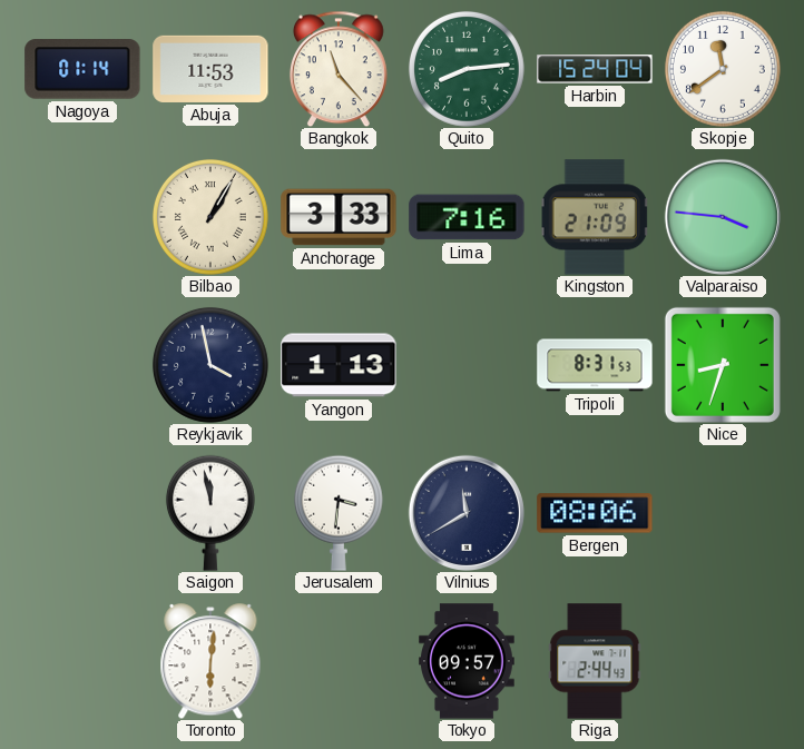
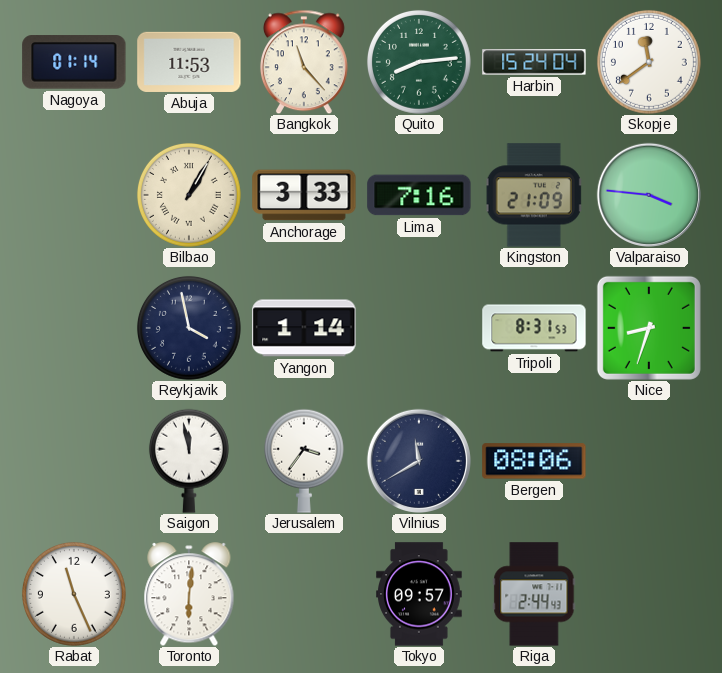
Yangon: 1:13 -> 1:14 (304, 328)
Jerusalem: 3:31 -> 3:36 (304, 461)
Rabat: none -> 11:26 (74, 594)
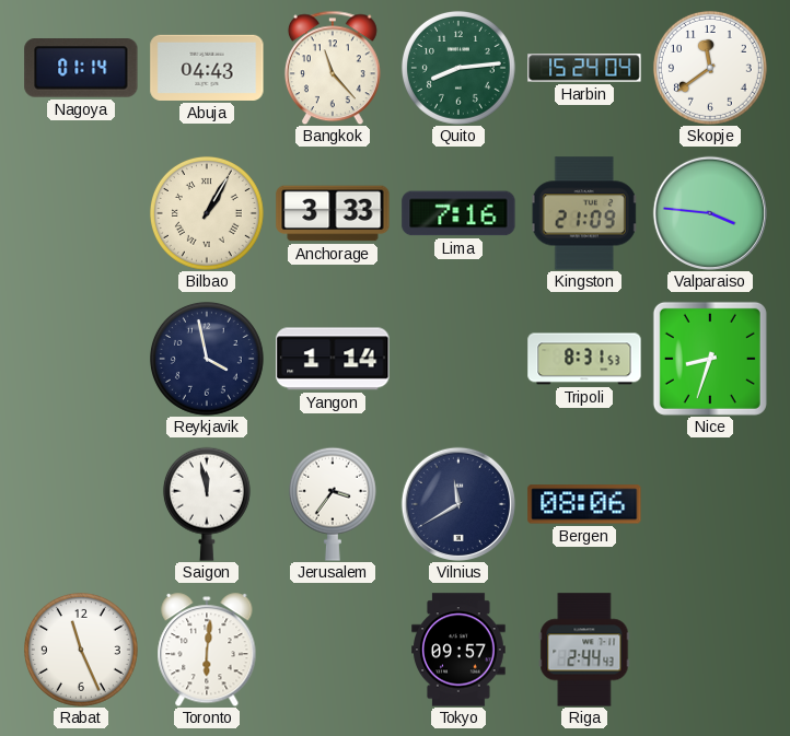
Abuja: 11:53 -> 04:43 (207, 68)
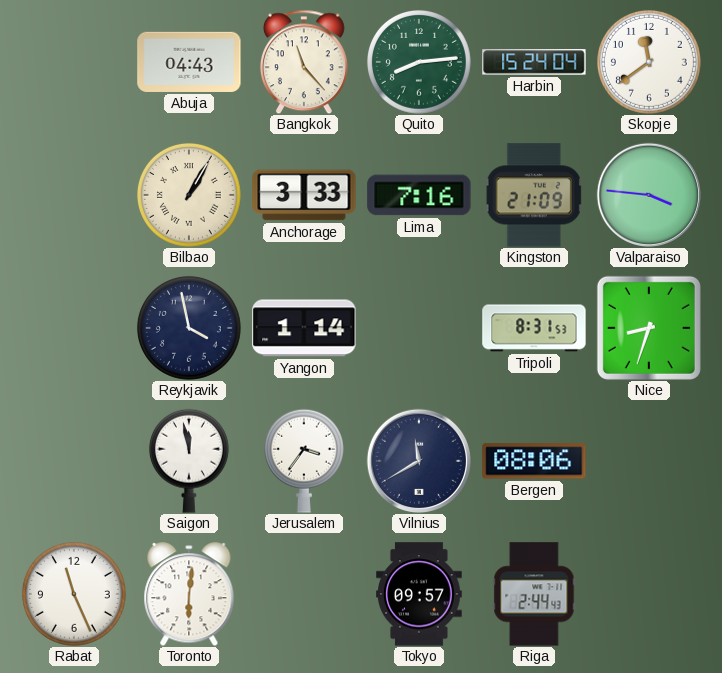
Nagoya: 01:14 -> none (81, 68)
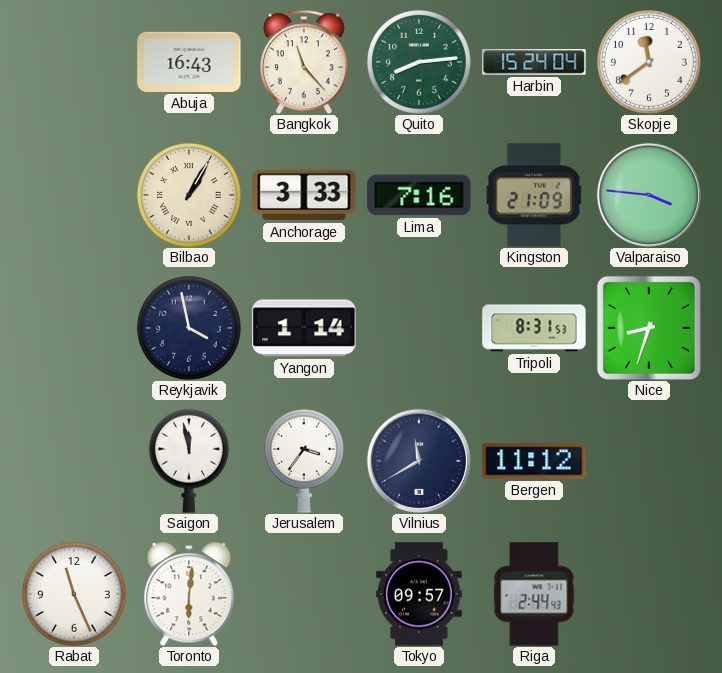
Abuja: 04:43 -> 16:43 (189, 62)
Bergen: 08:06 -> 11:12 (534, 461)
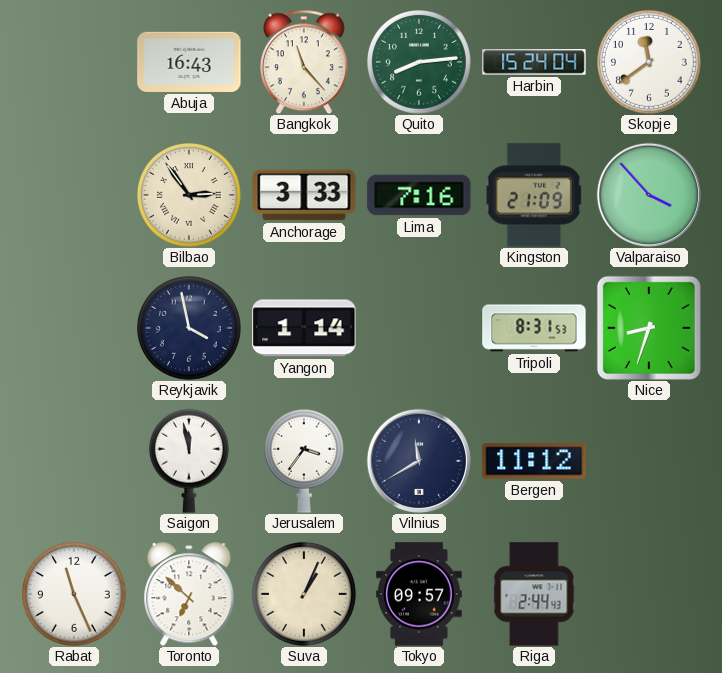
Bilbao: 1:05 -> 2:54 (189, 195)
Valparaiso: 3:46 -> 3:53 (649, 195)
Toronto: 6:01 -> 6:52 (189, 594)
Suva: none -> 1:04 (304, 594)
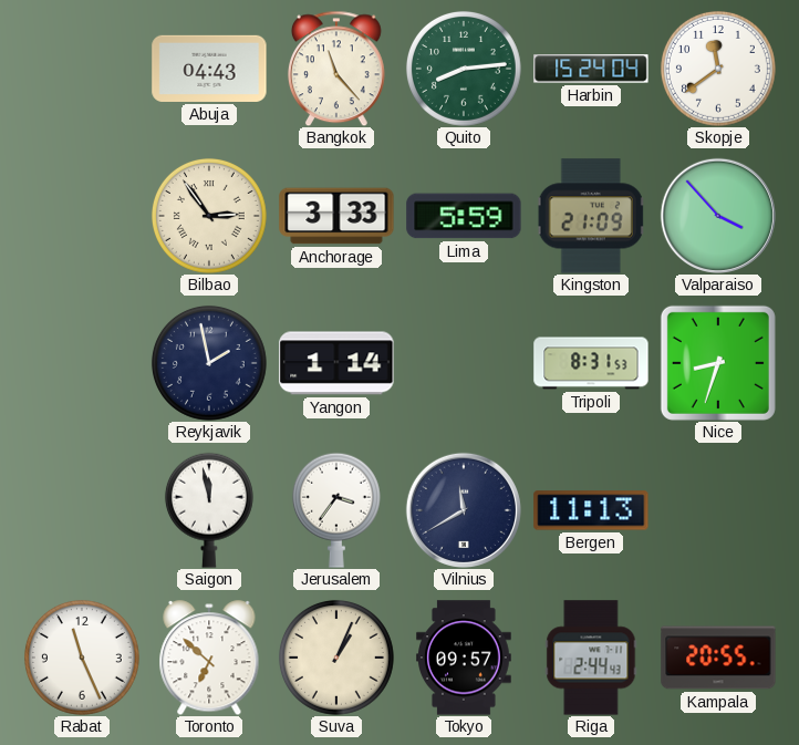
Abuja: 16:43 -> 04:43 (209, 69)
Lima: 7:16 -> 5:59 (464, 216)
Reykjavik: 3:58 -> 1:58 (209, 363)
Bergen: 11:12 -> 11:13 (591, 510)
Kampala: none -> 20:55 (718, 658)
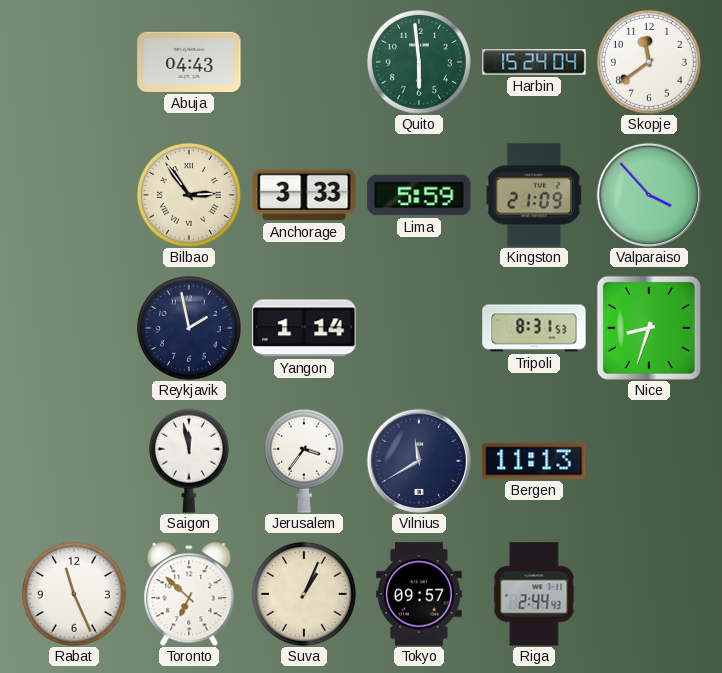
Bangkok: 11:23 -> none (336, 69)
Quito: 8:14 -> 5:59 (419, 62)
Kampala: 20:55 -> none (718, 658)
